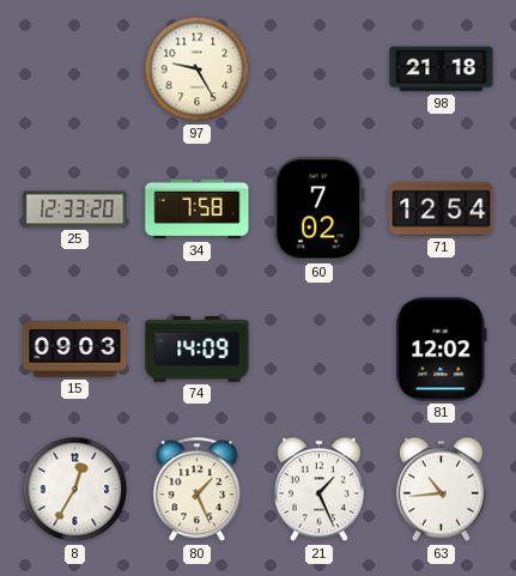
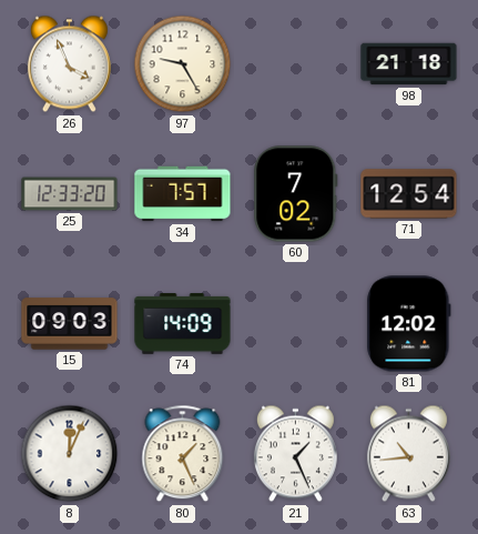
26: none -> 3:56 (69, 64)
34: 7:58 -> 7:57 (183, 194)
8: 12:35 -> 12:04 (70, 454)
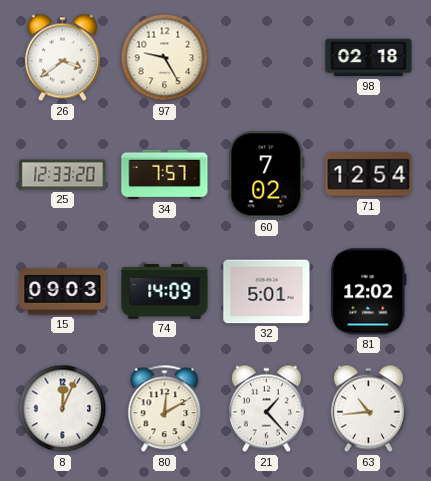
26: 3:56 -> 3:39 (62, 58)
98: 21:18 -> 02:18 (369, 58)
32: none -> 5:01 (267, 292)
80: 1:26 -> 12:10 (165, 409)
21: 1:26 -> 1:23 (266, 409)
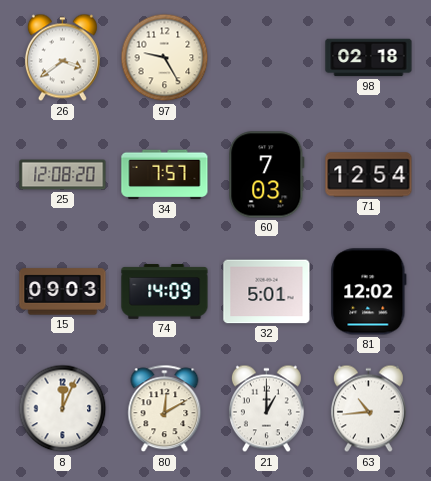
25: 12:33 -> 12:08 (63, 175)
60: 7:02 -> 7:03 (267, 175)
21: 1:23 -> 1:00 (266, 409)
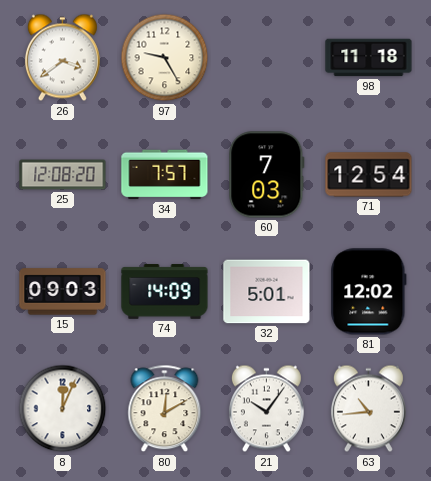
98: 02:18 -> 11:18 (369, 58)
21: 1:00 -> 10:06 (266, 409)
